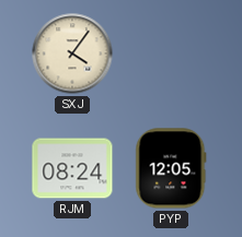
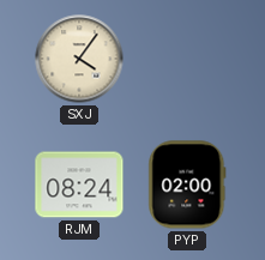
PYP: 12:05 -> 02:00 (187, 185)
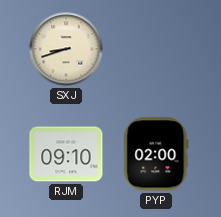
SXJ: 4:06 -> 8:42 (66, 49)
RJM: 08:24 -> 09:10 (66, 154)
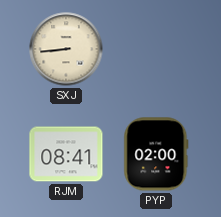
SXJ: 8:42 -> 8:44 (66, 49)
RJM: 09:10 -> 08:41 (66, 154)
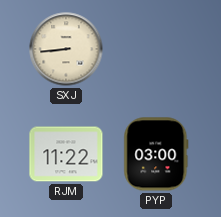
RJM: 08:41 -> 11:22 (66, 154)
PYP: 02:00 -> 03:00 (156, 154)
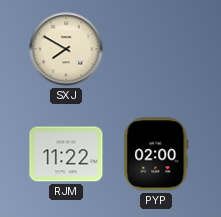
SXJ: 8:44 -> 7:50 (66, 49)
PYP: 03:00 -> 02:00 (156, 154)
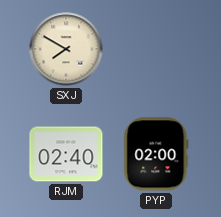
RJM: 11:22 -> 02:40 (66, 154)
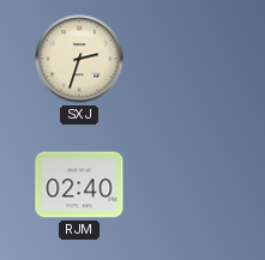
SXJ: 7:50 -> 2:33 (79, 59)
PYP: 02:00 -> none (156, 154)
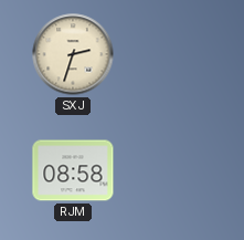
RJM: 02:40 -> 08:58 (73, 170)
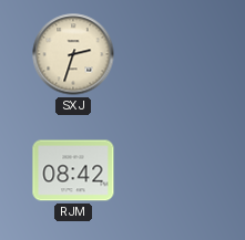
RJM: 08:58 -> 08:42 (73, 170)
